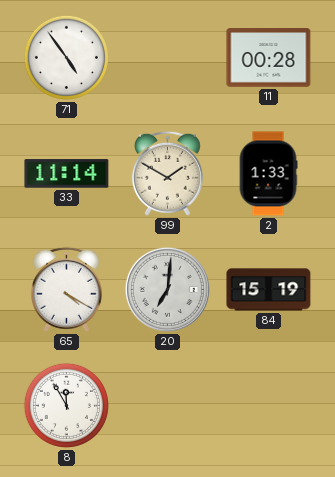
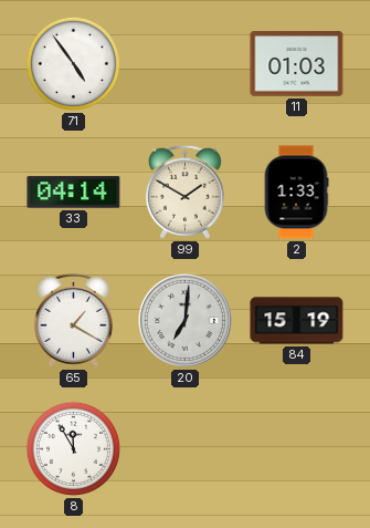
11: 00:28 -> 01:03 (297, 64)
33: 11:14 -> 04:14 (74, 193)
65: 4:20 -> 1:20 (73, 320)
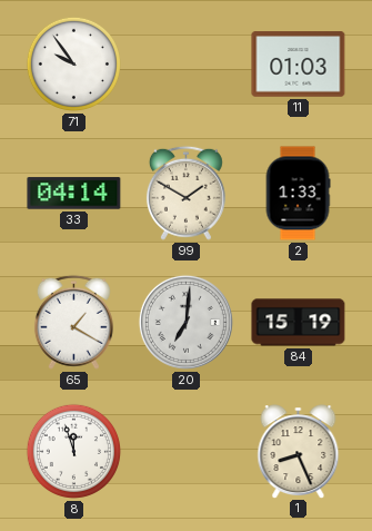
71: 4:54 -> 9:54 (73, 63)
8: 11:55 -> 11:57 (73, 451)
1: none -> 8:26 (299, 451)
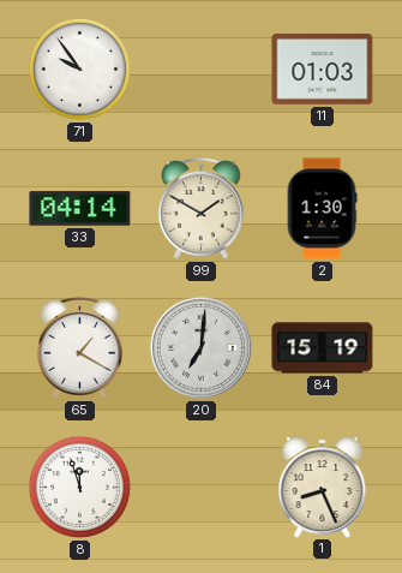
2: 1:33 -> 1:30 (322, 209)
